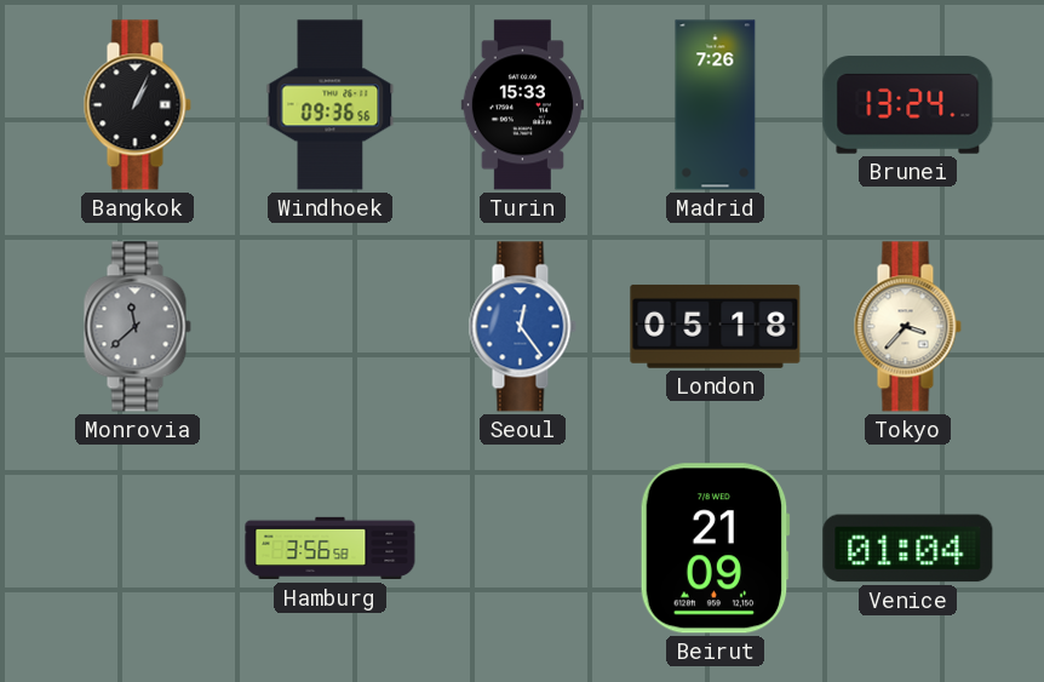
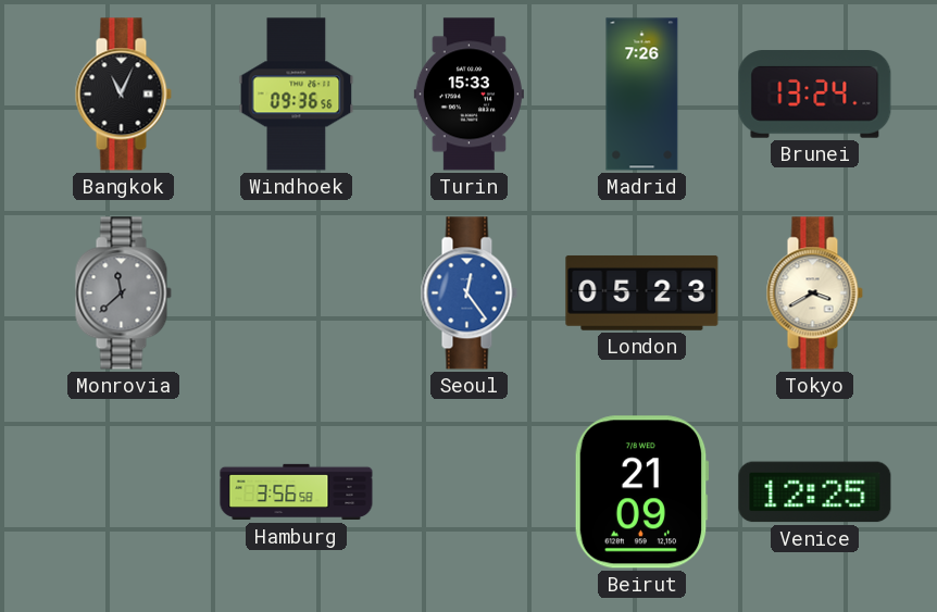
Bangkok: 1:04 -> 11:04 (123, 95)
London: 05:18 -> 05:23 (642, 292)
Tokyo: 3:37 -> 3:40 (814, 293)
Venice: 01:04 -> 12:25 (815, 492)
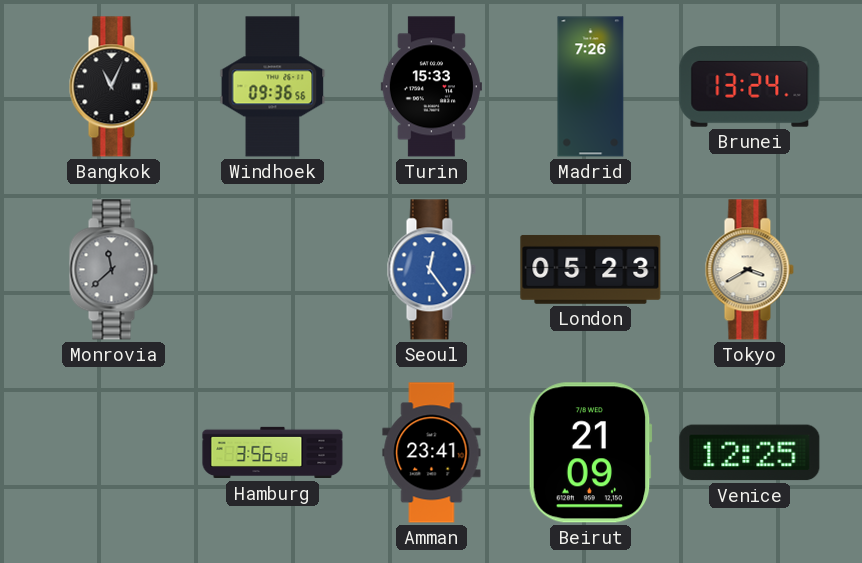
Amman: none -> 23:41 (432, 453)
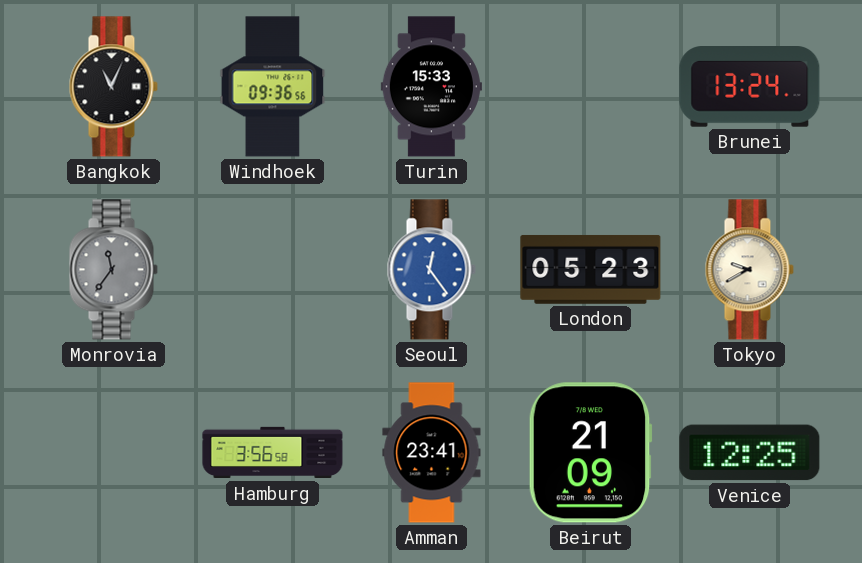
Madrid: 7:26 -> none (591, 87)
Monrovia: 11:38 -> 11:36 (113, 270)
Tokyo: 3:40 -> 9:40 (749, 270)
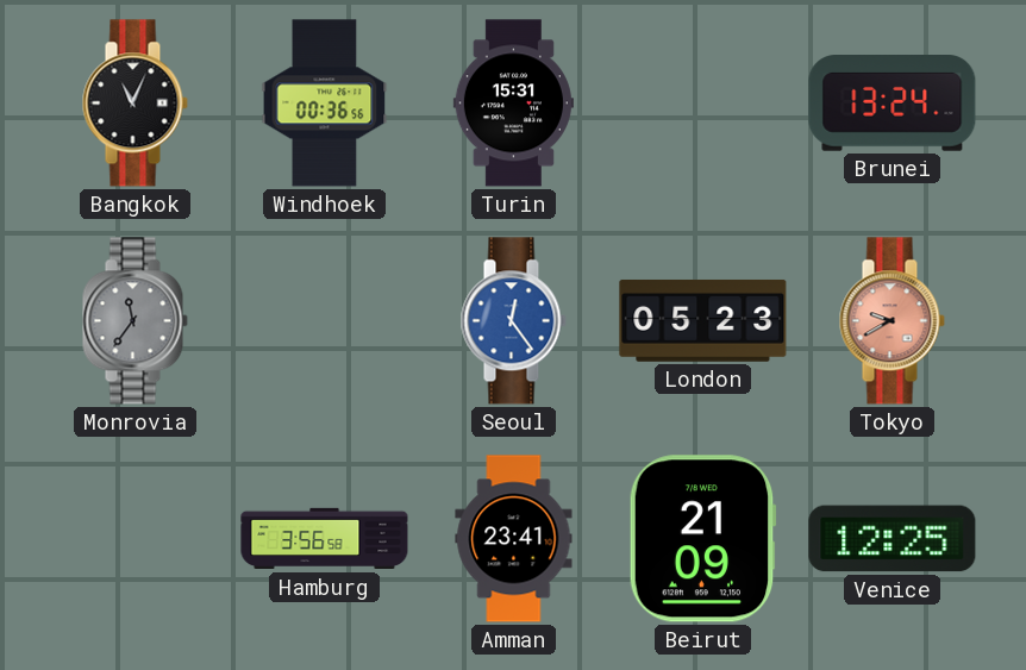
Windhoek: 09:36 -> 00:36 (325, 104)
Turin: 15:33 -> 15:31 (513, 104)
Tokyo dial: cream -> salmon (892, 321)
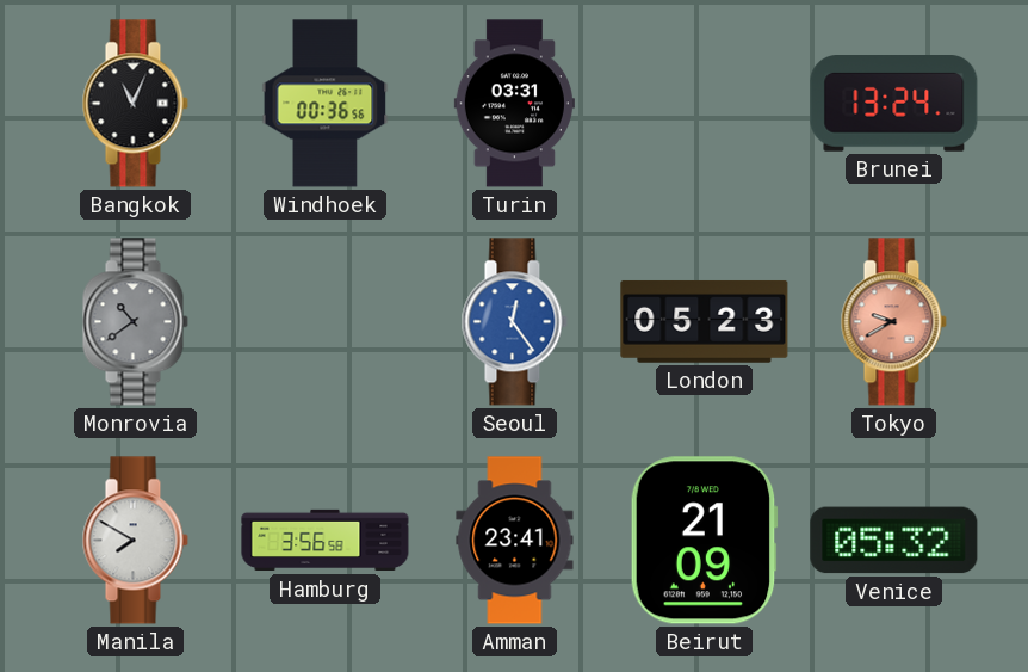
Turin: 15:31 -> 03:31 (514, 104)
Monrovia: 11:36 -> 10:39 (135, 322)
Manila: none -> 7:50 (135, 541)
Venice: 12:25 -> 05:32 (894, 541)
